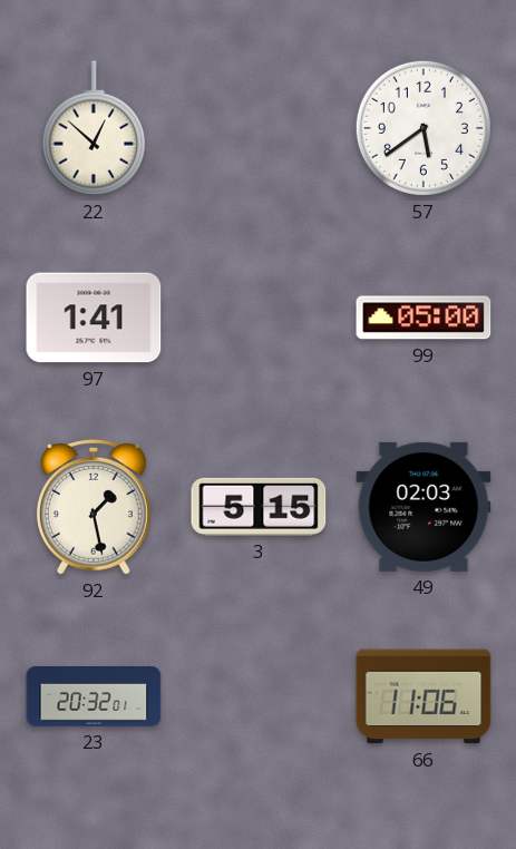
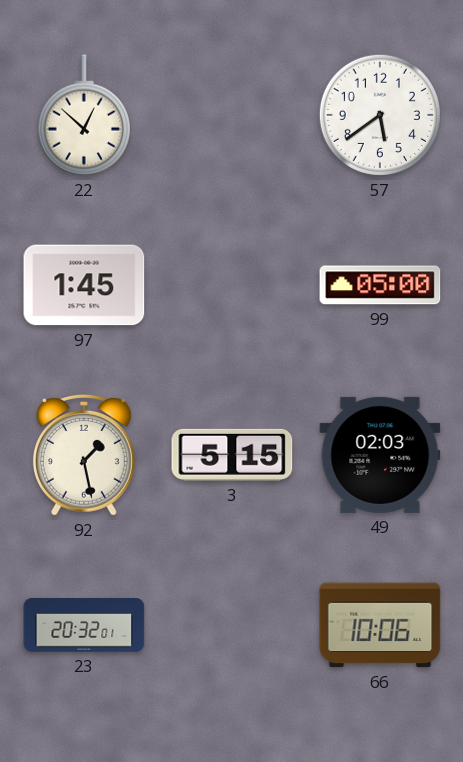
97: 1:41 -> 1:45 (84, 285)
66: 11:06 -> 10:06 (380, 625)
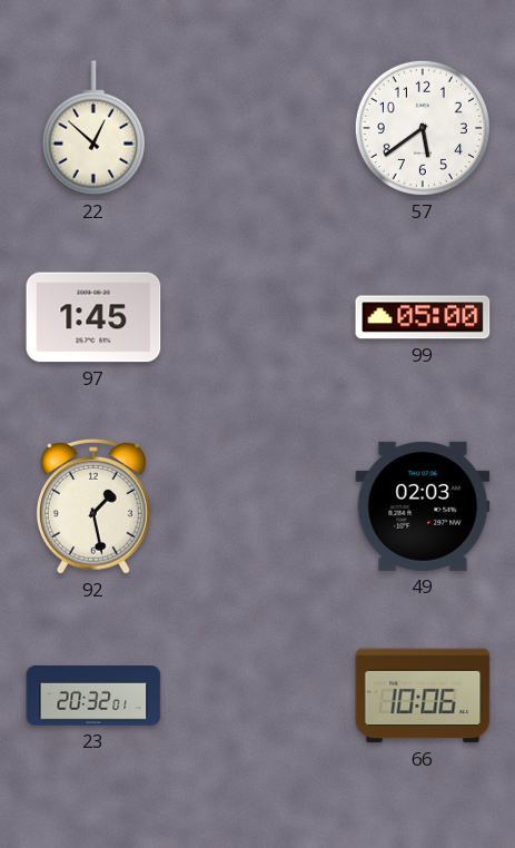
3: 5:15 -> none (232, 455)
